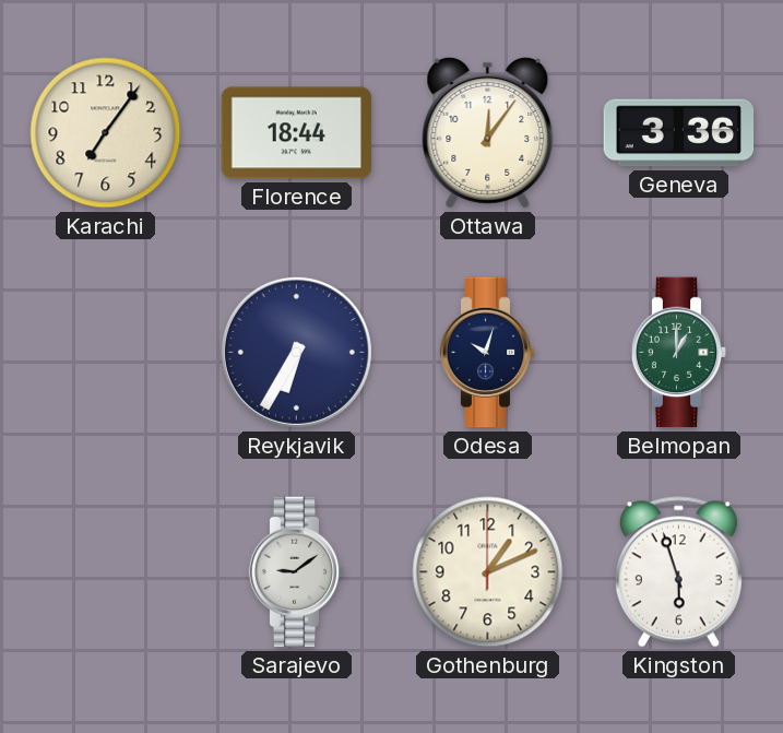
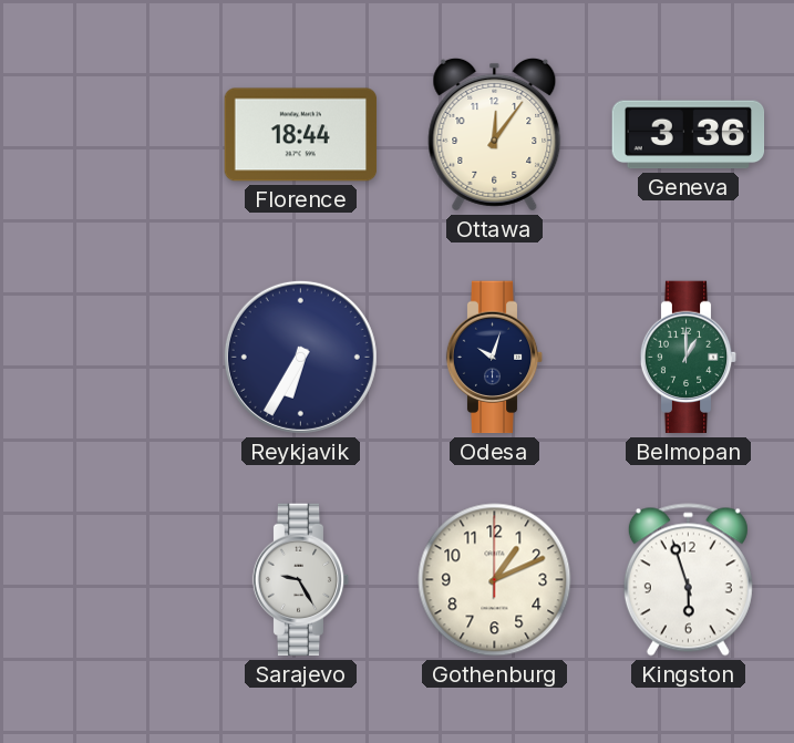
Karachi: 7:06 -> none (106, 133)
Sarajevo: 9:09 -> 9:25 (301, 580)
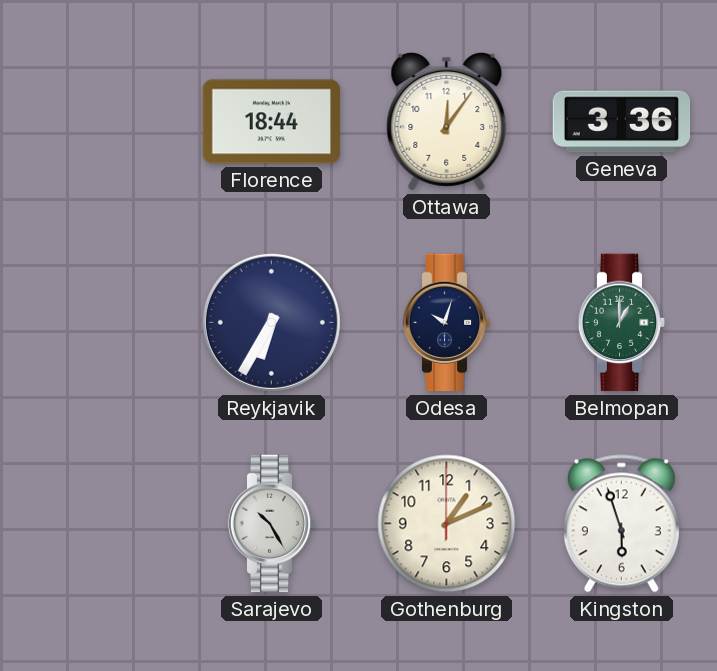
Sarajevo: 9:25 -> 10:25 (272, 524)
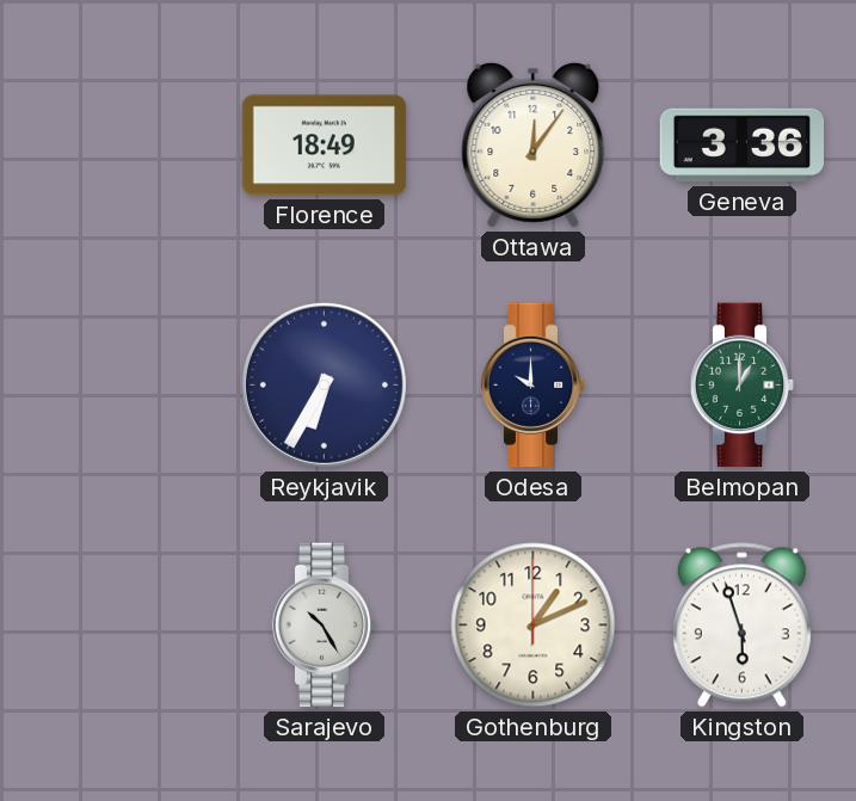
Florence: 18:44 -> 18:49 (325, 146)
Odesa: 10:03 -> 10:00 (534, 386)
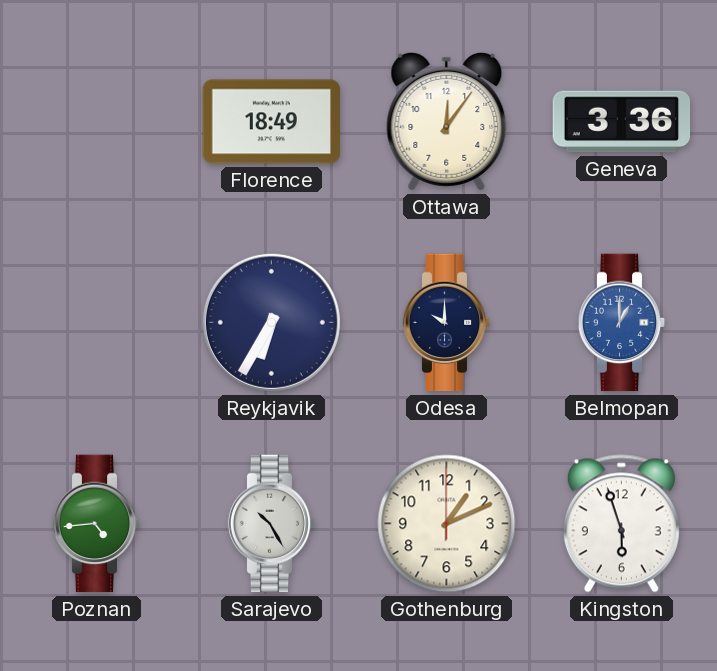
Belmopan dial: green -> blue (622, 323)
Poznan: none -> 4:44 (97, 524)
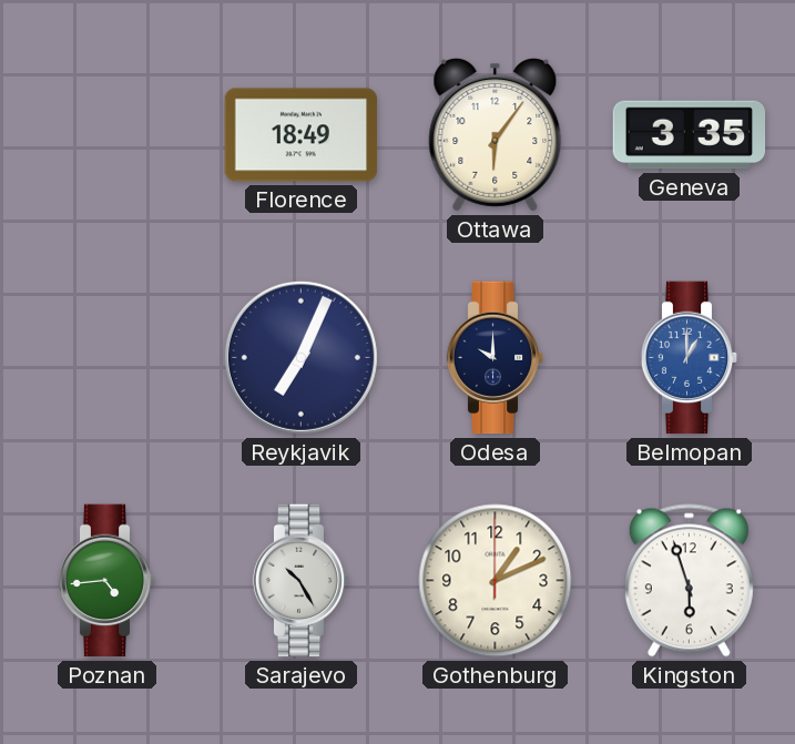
Ottawa: 12:06 -> 6:06 (496, 134)
Geneva: 3:36 -> 3:35 (690, 135)
Reykjavik: 6:35 -> 7:04 (300, 357)
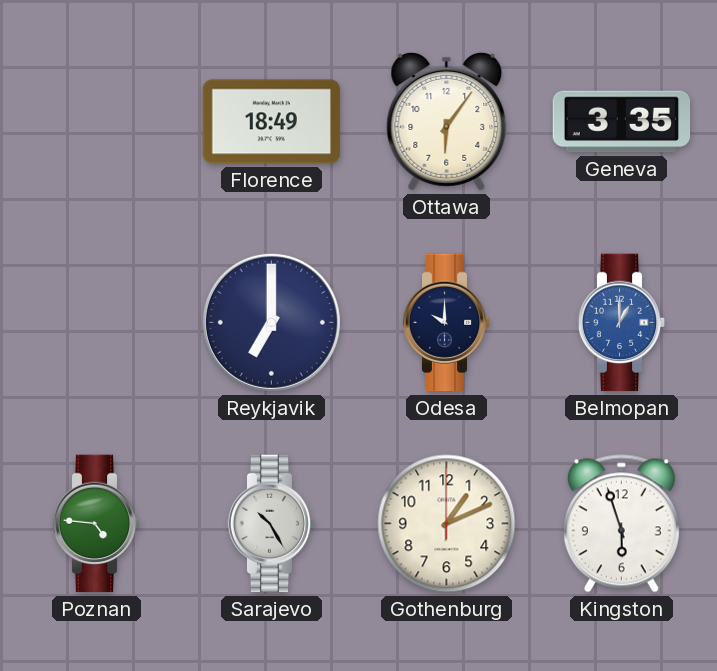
Reykjavik: 7:04 -> 7:00 (271, 322)
Poznan: 4:44 -> 4:46 (97, 524)
